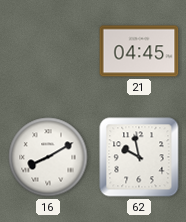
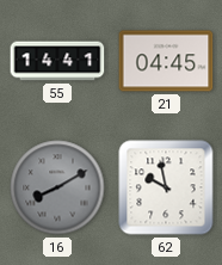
55: none -> 14:41 (57, 61)
16 dial: white -> grey (57, 187)
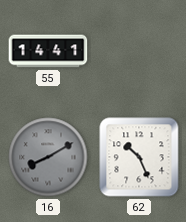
21: 04:45 -> none (166, 61)
62: 9:58 -> 10:26 (139, 157)
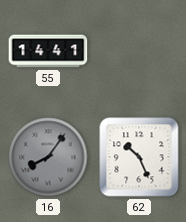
16: 8:10 -> 8:06 (48, 157)
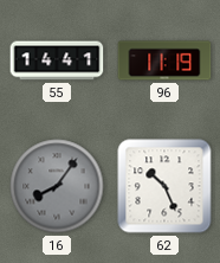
96: none -> 11:19 (164, 60)
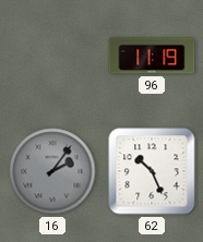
55: 14:41 -> none (57, 60)
16: 8:06 -> 2:06 (52, 171)
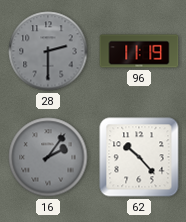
28: none -> 2:30 (48, 51)
62: 10:26 -> 10:23 (139, 157)
